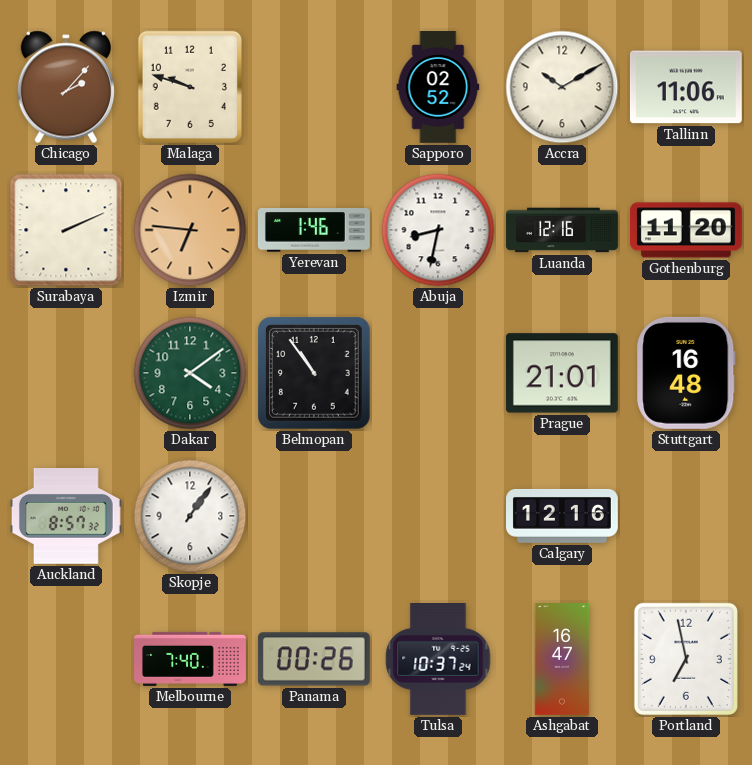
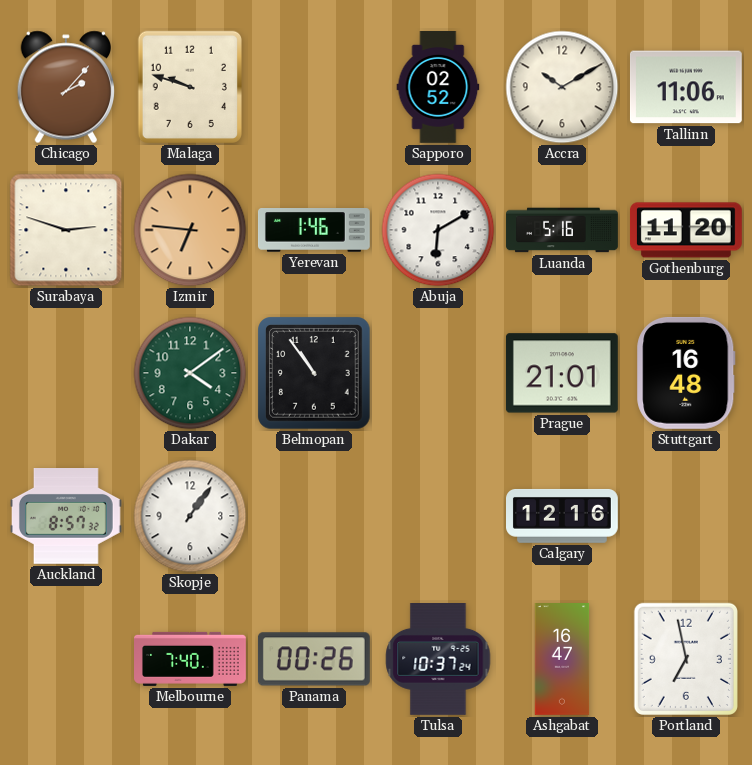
Surabaya: 2:11 -> 2:48 (66, 230)
Abuja: 8:32 -> 6:10 (438, 230)
Luanda: 12:16 -> 5:16 (562, 230)
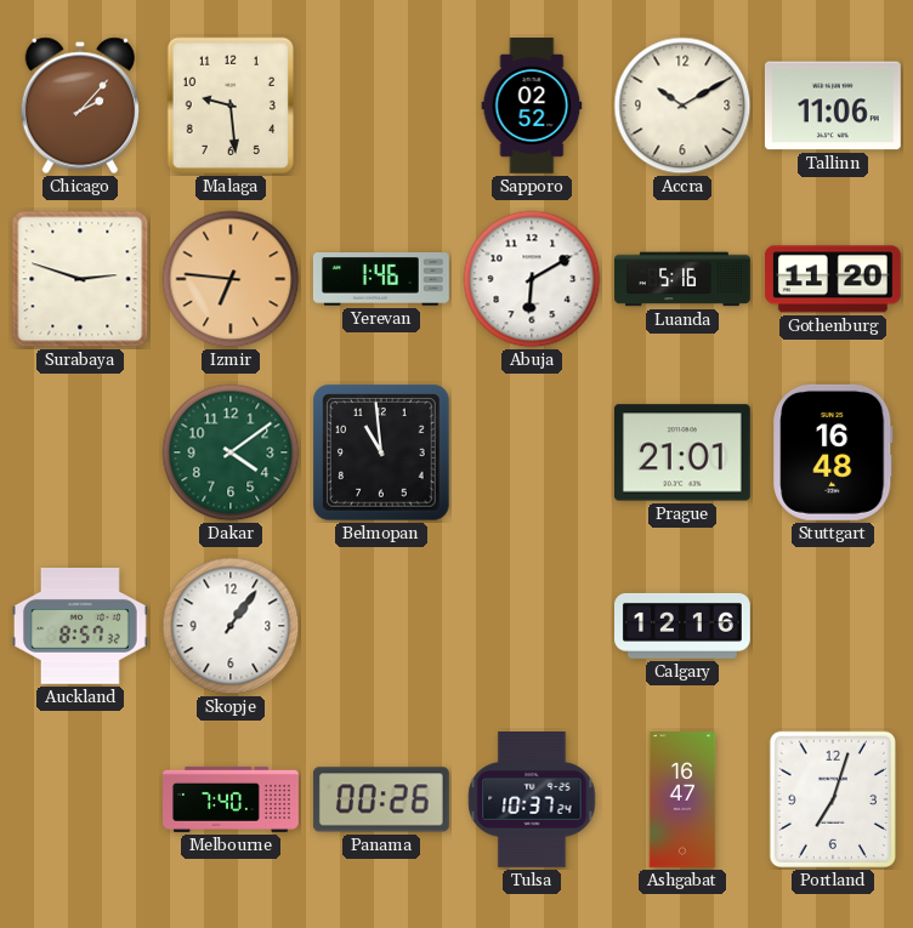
Malaga: 9:48 -> 9:29 (231, 106)
Belmopan: 10:54 -> 10:59 (381, 452)
Portland: 6:58 -> 7:03 (833, 799)
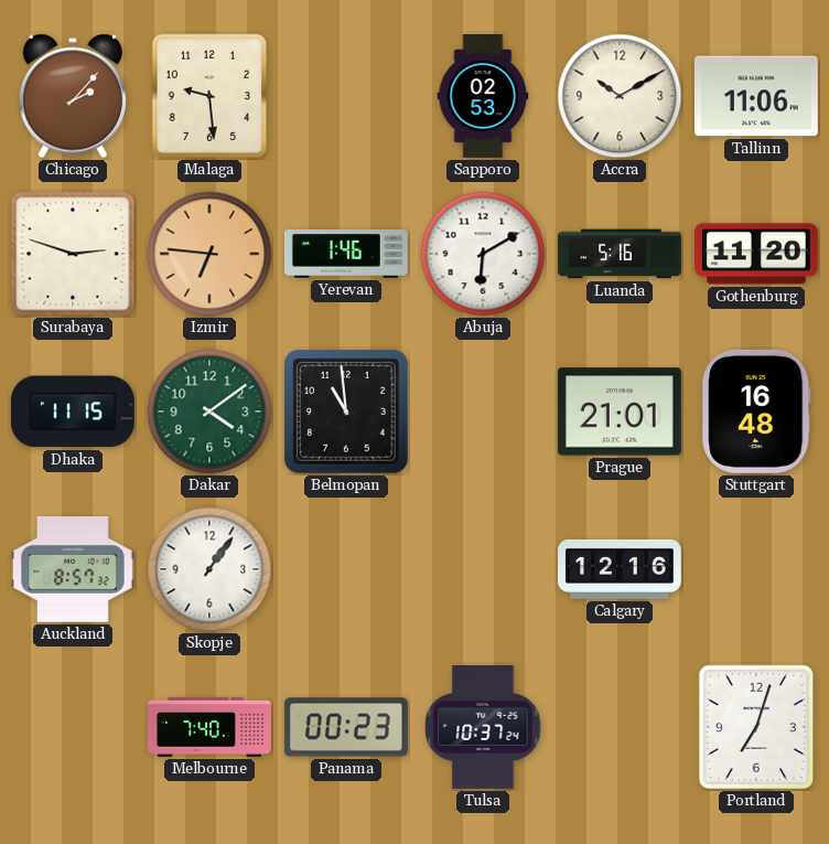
Sapporo: 02:52 -> 02:53 (483, 97)
Dhaka: none -> 11:15 (73, 412)
Panama: 00:26 -> 00:23 (346, 727)
Ashgabat: 16:47 -> none (682, 801)
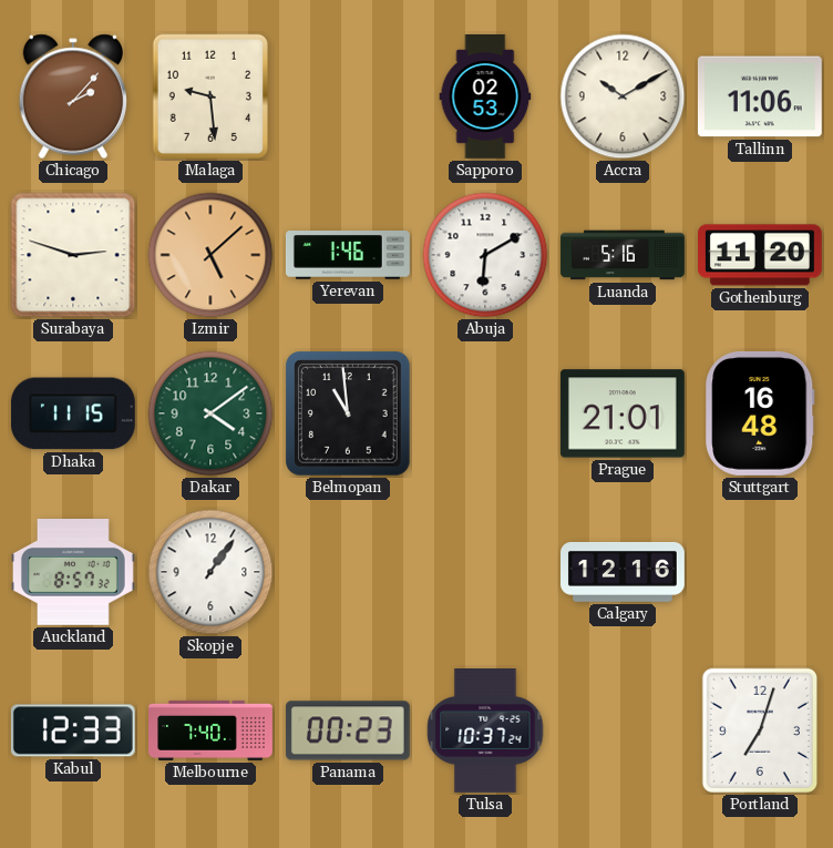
Izmir: 6:46 -> 5:08 (210, 255)
Kabul: none -> 12:33 (73, 730)
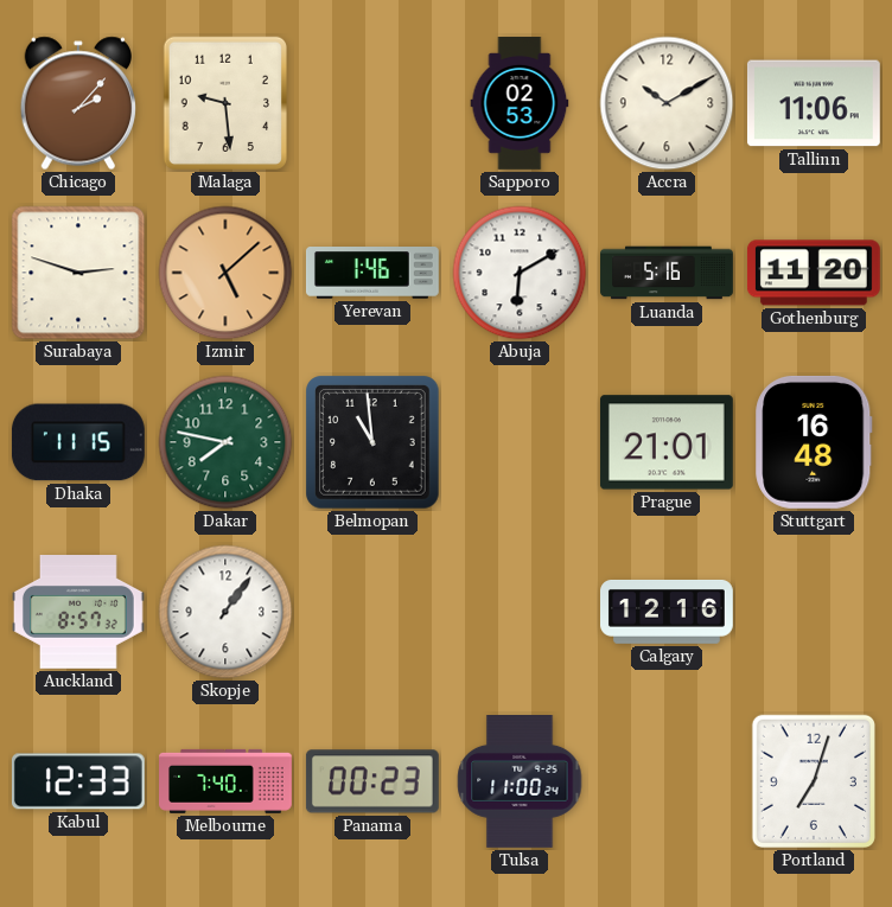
Dakar: 4:09 -> 7:47 (225, 442)
Tulsa: 10:37 -> 11:00 (520, 783)
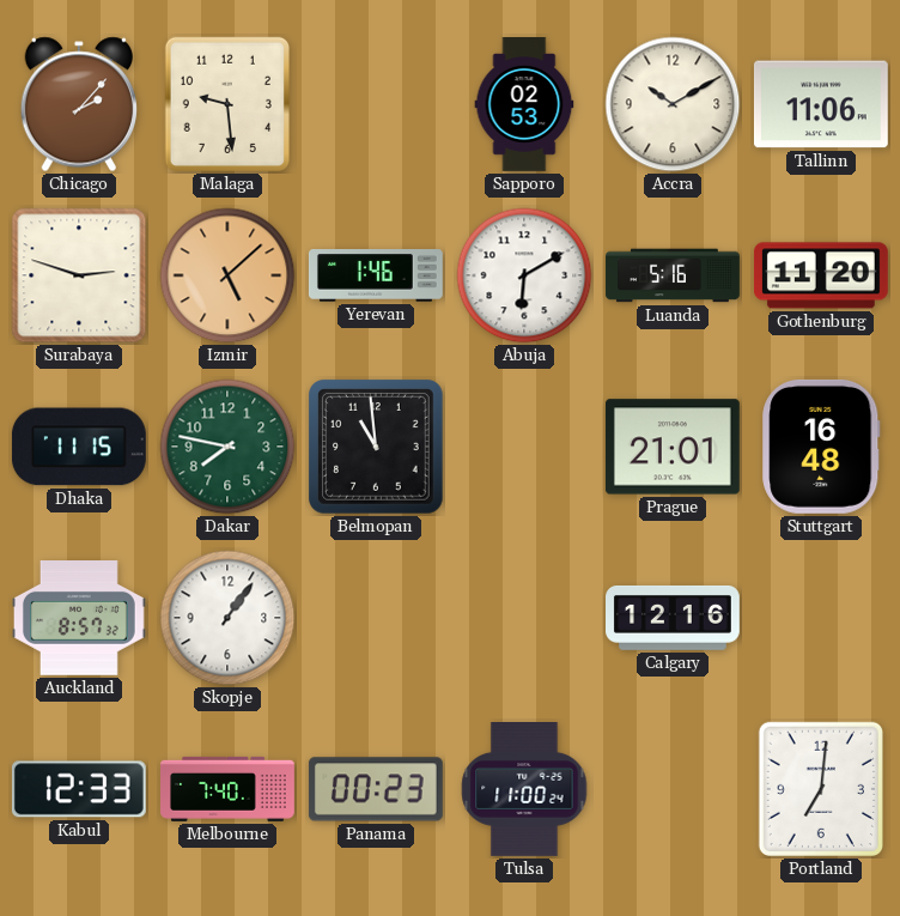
Portland: 7:03 -> 7:01 (821, 789)
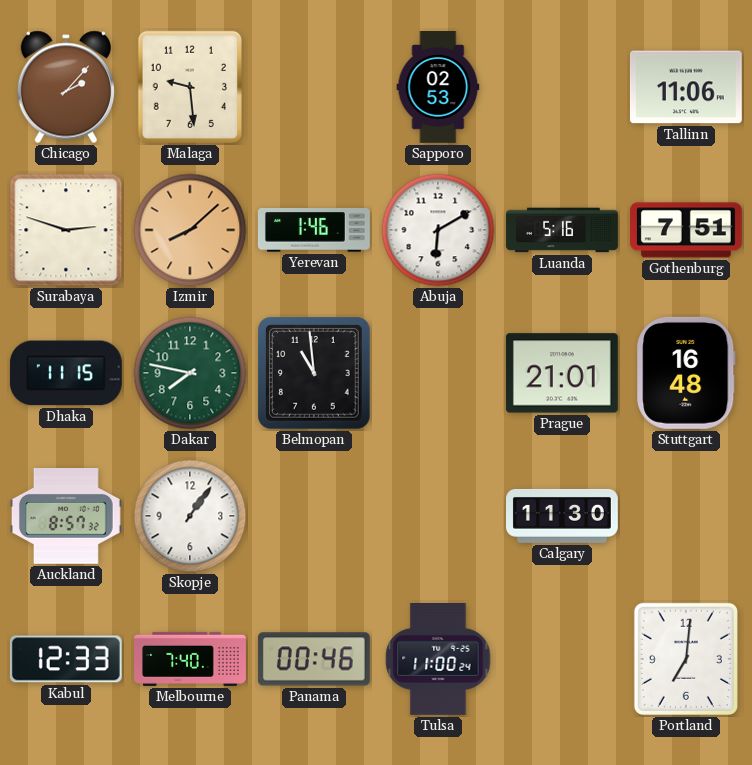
Accra: 10:10 -> none (673, 104)
Izmir: 5:08 -> 8:08 (190, 230)
Gothenburg: 11:20 -> 7:51 (686, 230)
Calgary: 12:16 -> 11:30 (563, 516)
Panama: 00:23 -> 00:46 (314, 659)
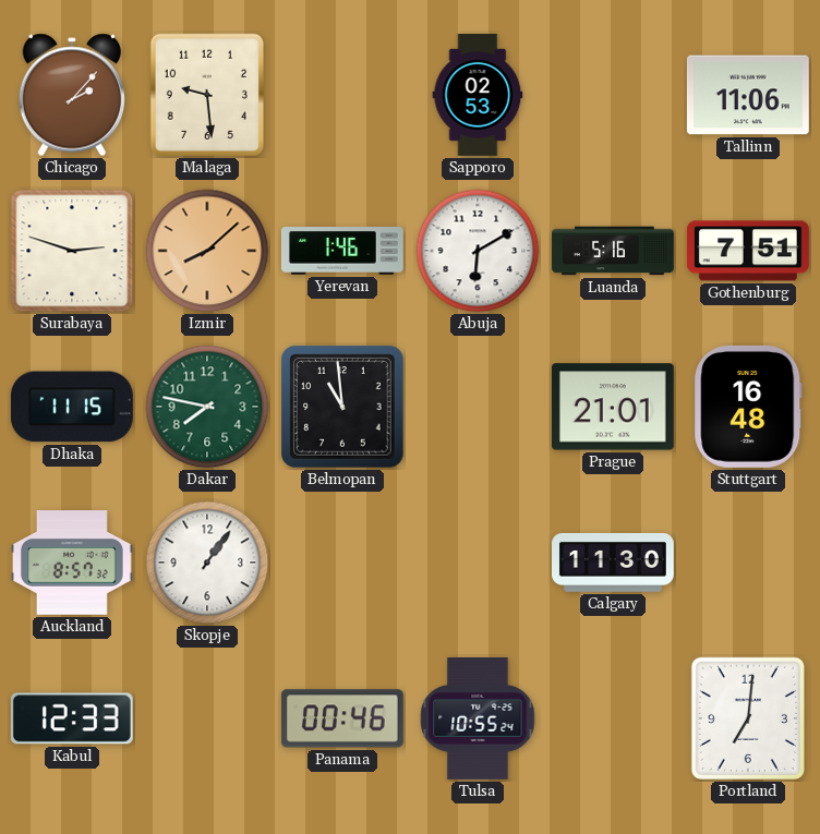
Melbourne: 7:40 -> none (191, 659)
Tulsa: 11:00 -> 10:55 (478, 720)
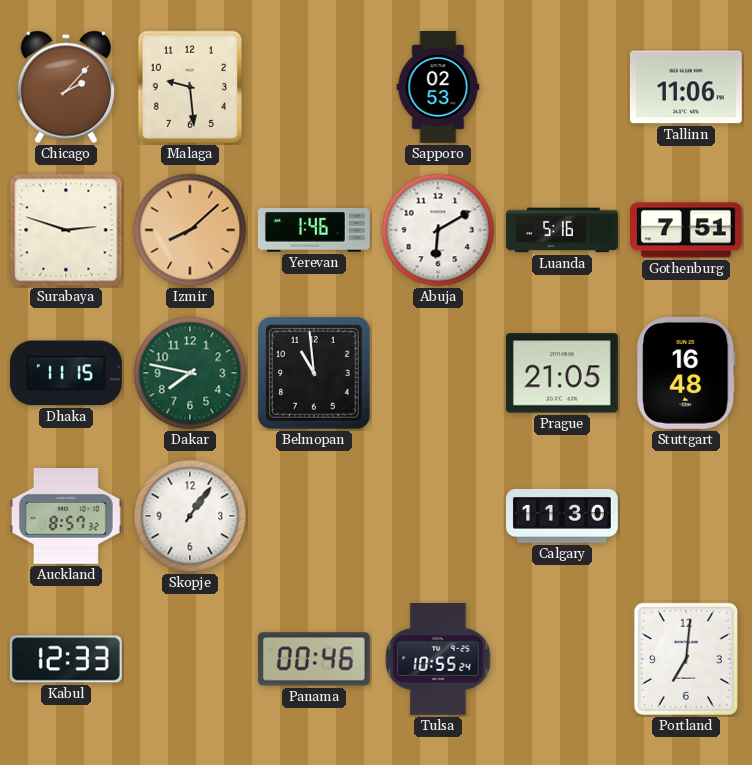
Prague: 21:01 -> 21:05 (562, 373)
